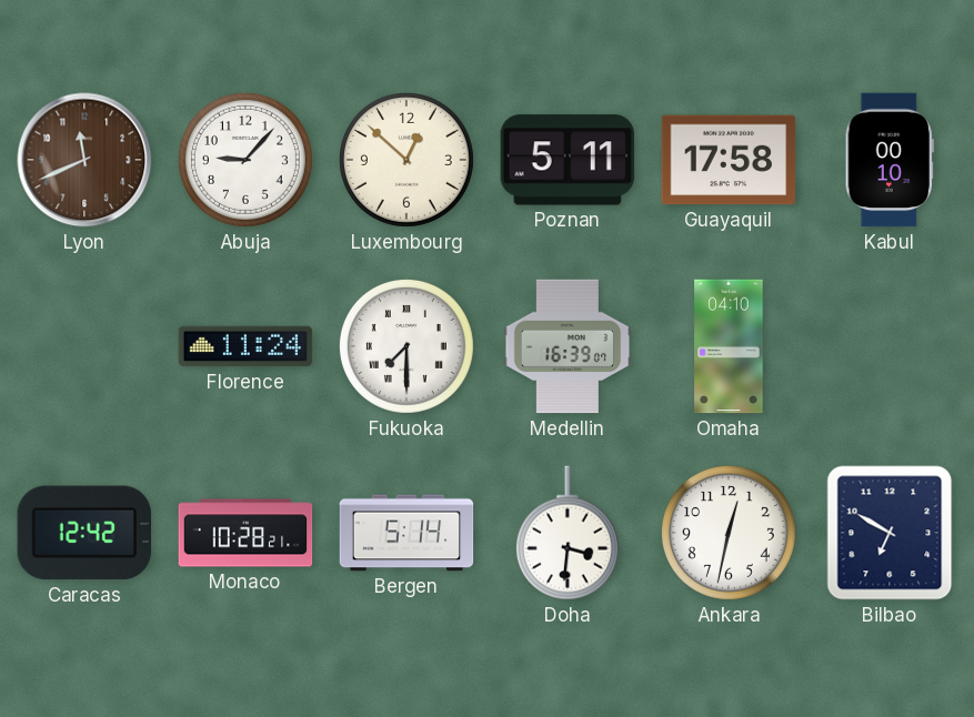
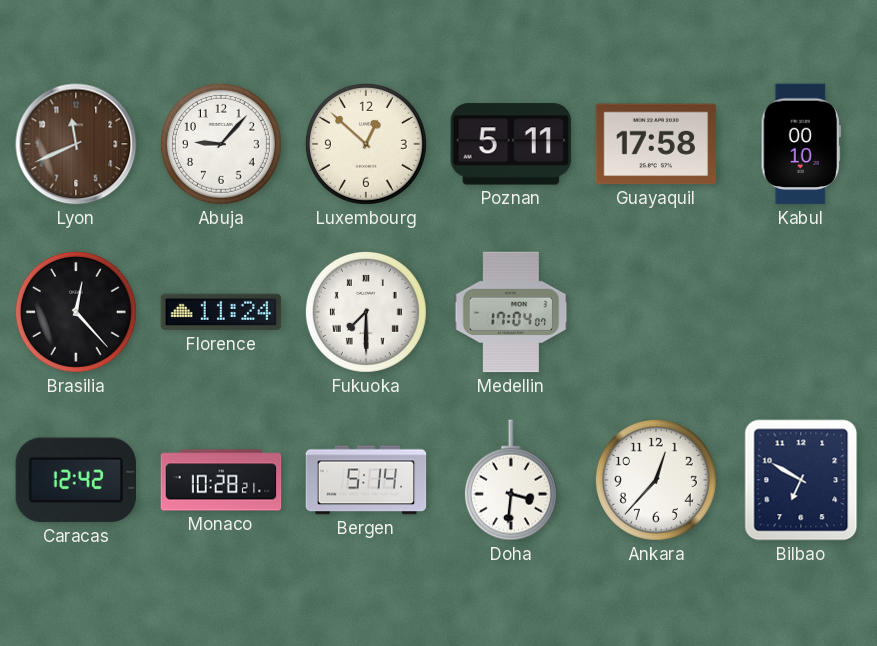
Brasilia: none -> 12:23 (76, 312)
Medellin: 16:39 -> 17:04 (511, 312)
Omaha: 04:10 -> none (729, 346)
Ankara: 12:32 -> 12:37 (656, 480)
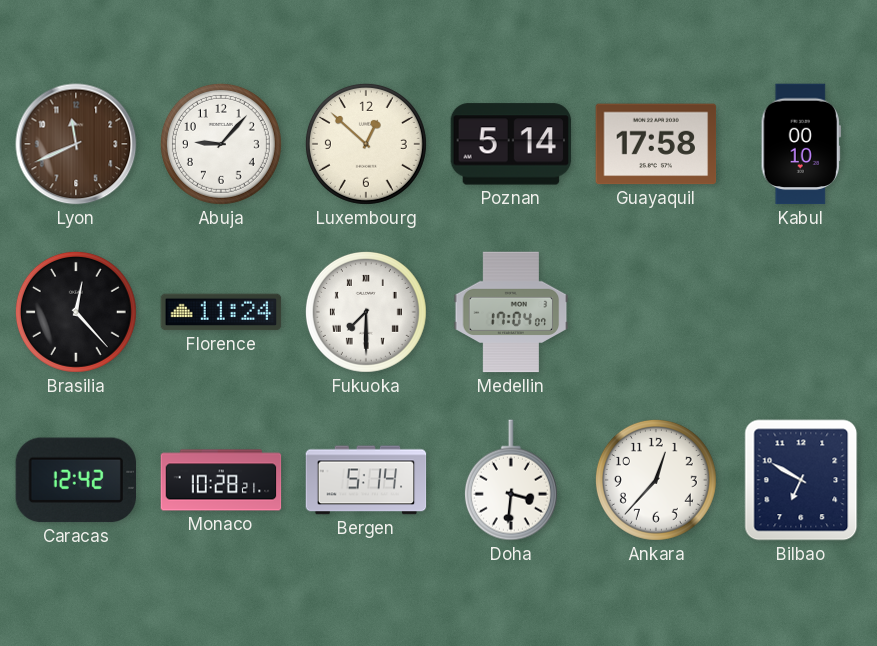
Poznan: 5:11 -> 5:14 (511, 144)
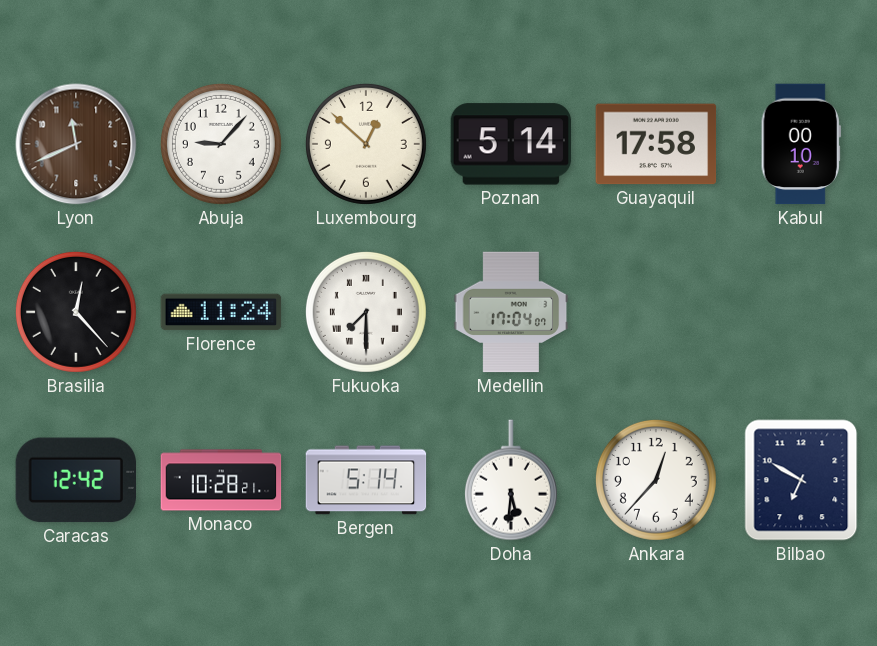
Doha: 3:31 -> 5:31 (511, 480)
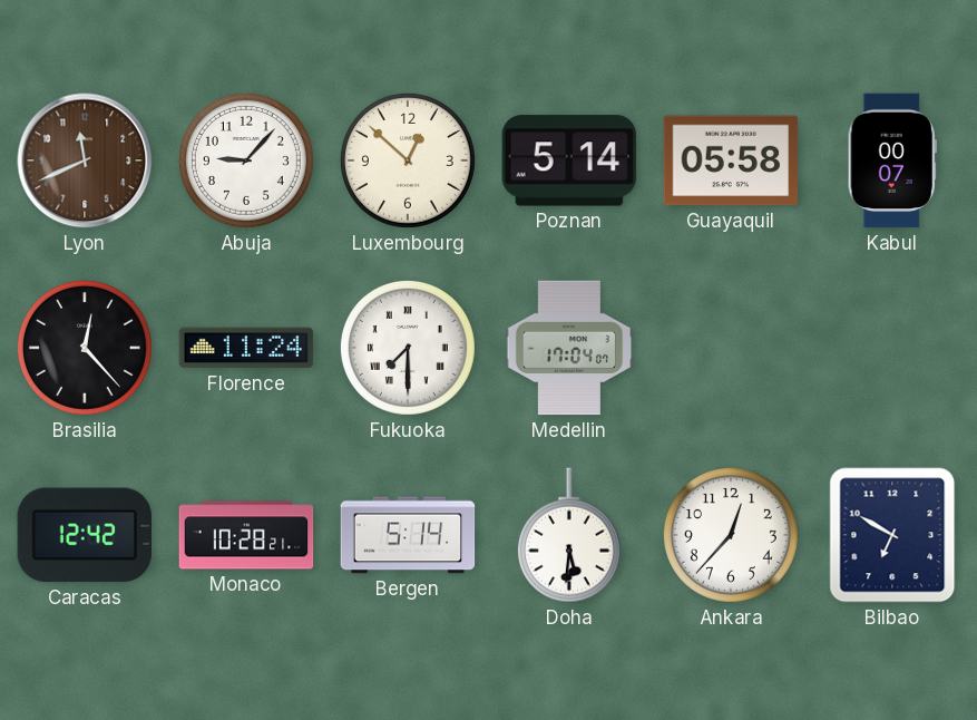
Guayaquil: 17:58 -> 05:58 (731, 160)
Kabul: 00:10 -> 00:07 (892, 160)
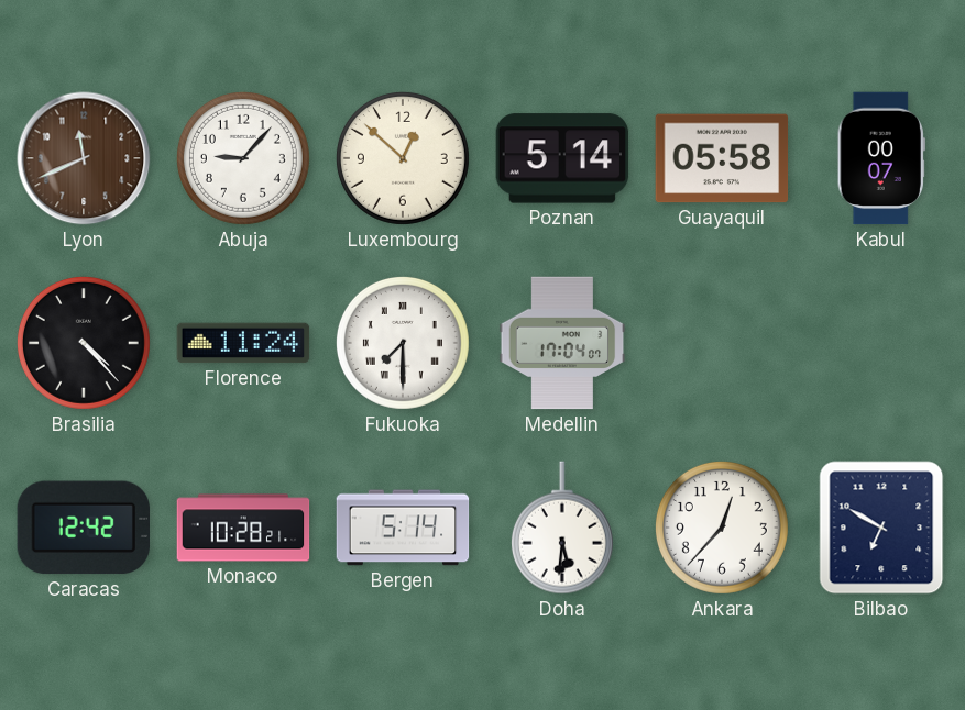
Brasilia: 12:23 -> 4:23 (84, 343)
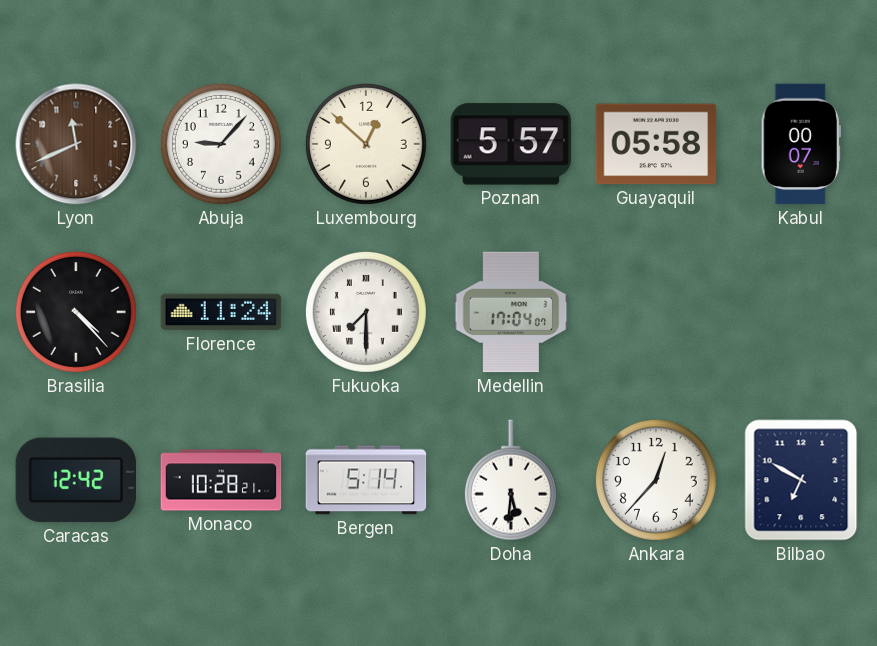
Poznan: 5:14 -> 5:57 (511, 144)
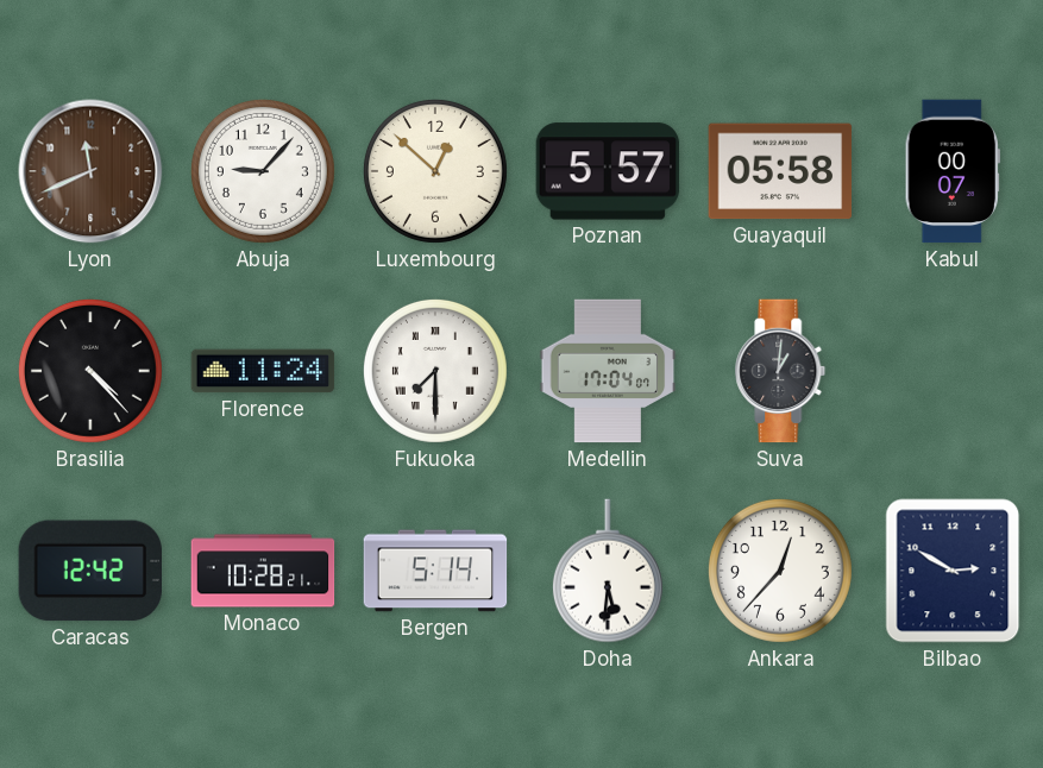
Suva: none -> 1:01 (780, 371)
Bilbao: 6:50 -> 2:50 (953, 571)
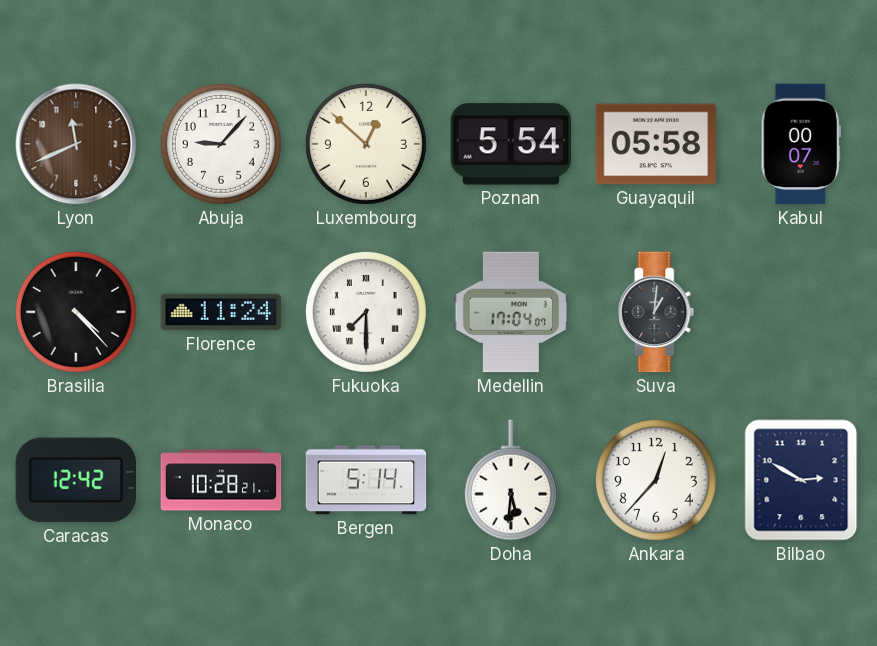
Poznan: 5:57 -> 5:54 (511, 144)
